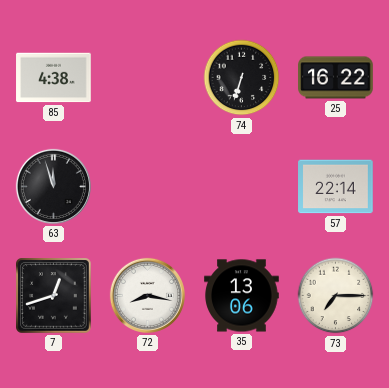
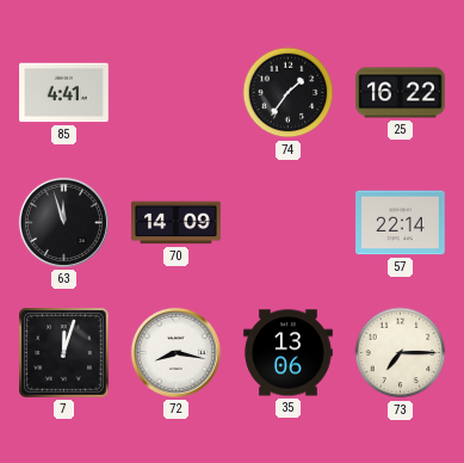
85: 4:38 -> 4:41 (64, 93)
74: 6:33 -> 1:36 (289, 93)
70: none -> 14:09 (177, 223)
7: 12:42 -> 12:03 (64, 353)
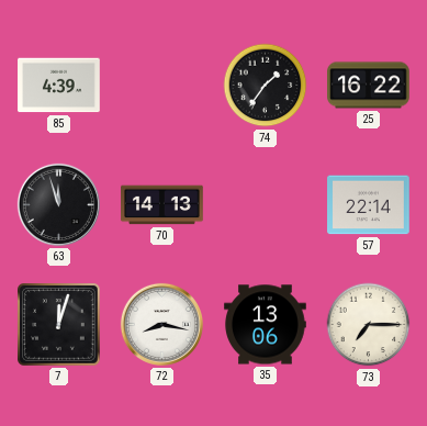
85: 4:41 -> 4:39 (59, 86)
70: 14:09 -> 14:13 (162, 205)
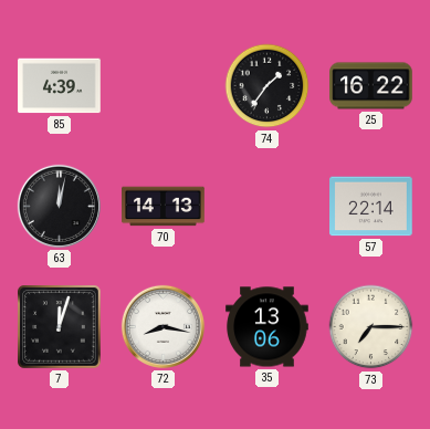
63: 11:57 -> 12:02 (59, 206)
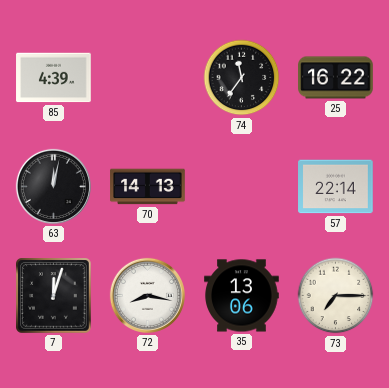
74: 1:36 -> 11:36 (242, 78)
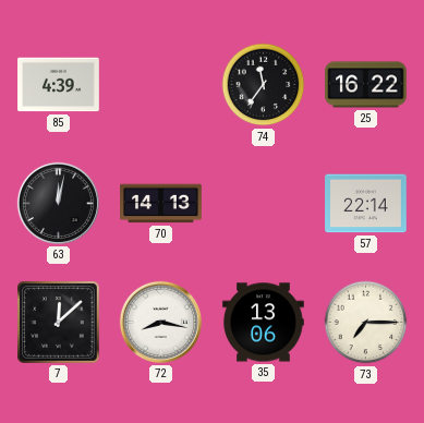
7: 12:03 -> 12:08 (59, 323)
